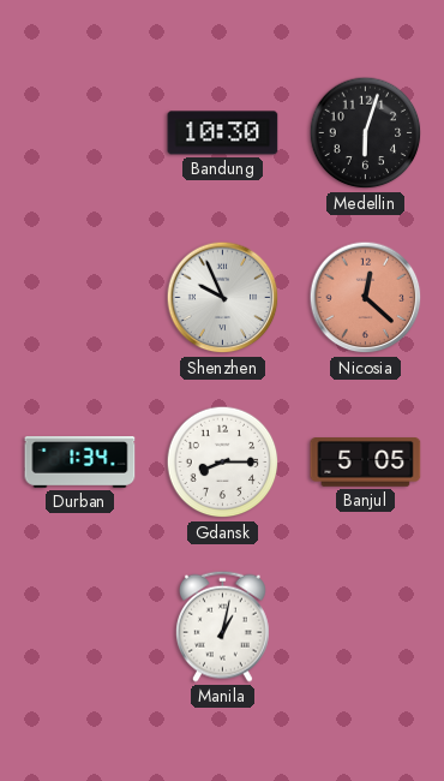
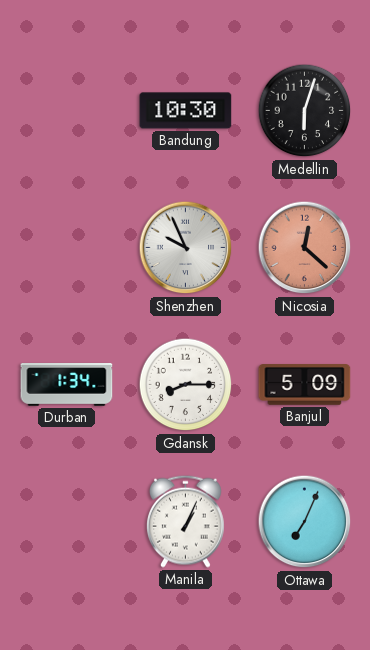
Banjul: 5:05 -> 5:09 (305, 385)
Manila: 1:02 -> 1:04 (185, 521)
Ottawa: none -> 7:04 (305, 522)
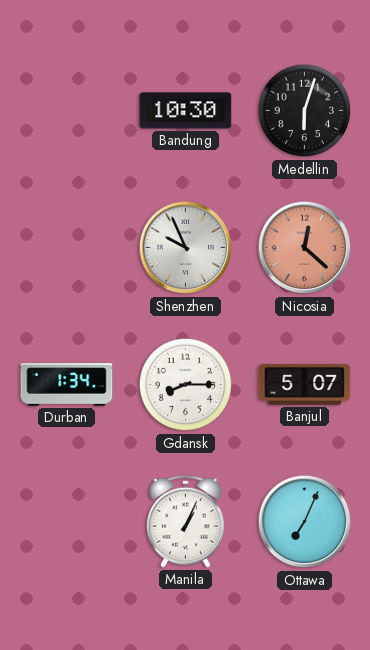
Banjul: 5:09 -> 5:07 (305, 385)
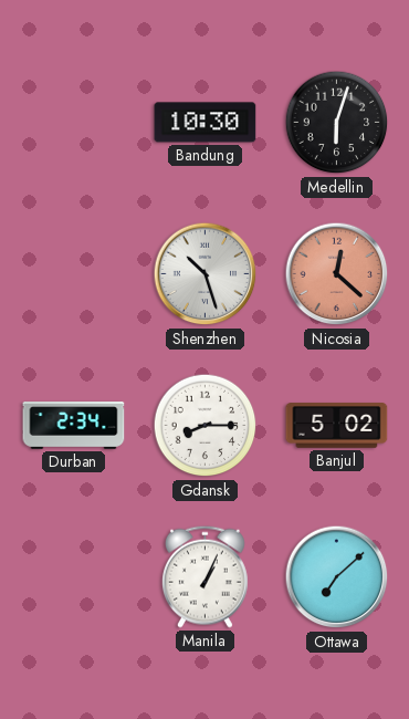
Shenzhen: 9:56 -> 10:27 (206, 274)
Durban: 1:34 -> 2:34 (74, 426)
Banjul: 5:07 -> 5:02 (337, 426)
Ottawa: 7:04 -> 7:08 (337, 577)
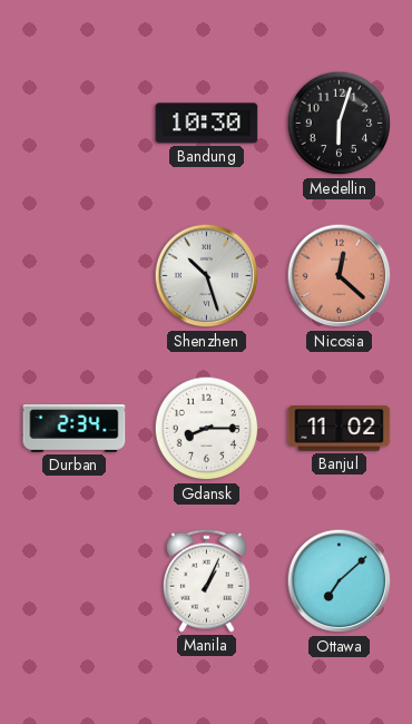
Banjul: 5:02 -> 11:02 (340, 429)
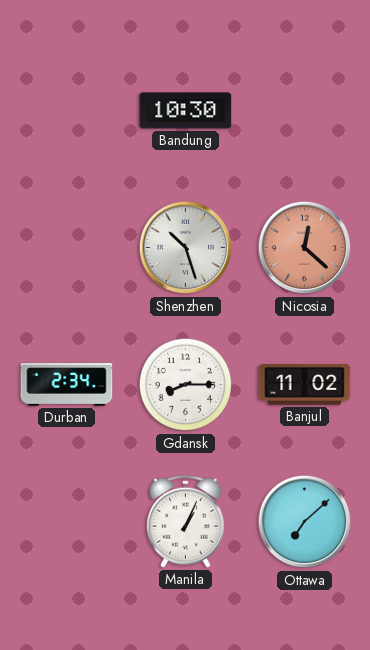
Medellin: 6:03 -> none (340, 124)
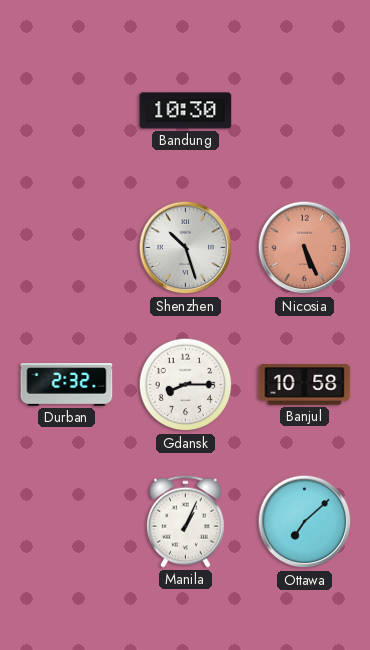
Nicosia: 12:22 -> 5:26 (305, 248)
Durban: 2:34 -> 2:32 (67, 385)
Banjul: 11:02 -> 10:58 (305, 385)
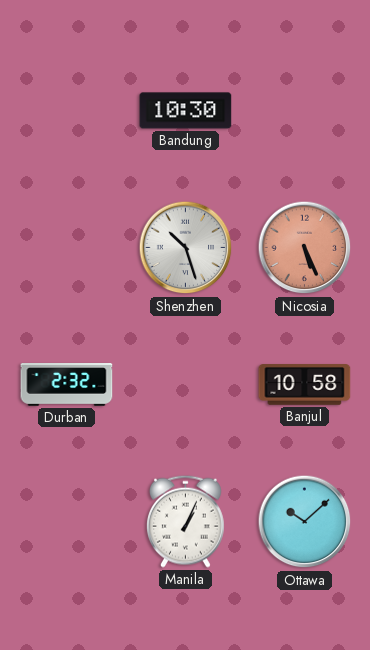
Gdansk: 8:15 -> none (186, 385)
Ottawa: 7:08 -> 10:08 (305, 522)
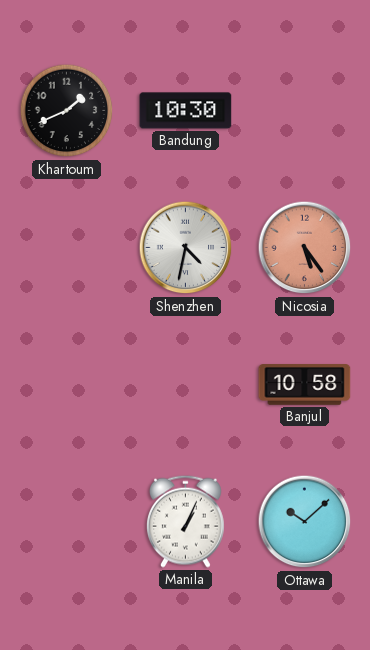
Khartoum: none -> 1:41 (67, 111)
Shenzhen: 10:27 -> 4:32 (186, 248)
Nicosia: 5:26 -> 5:24 (305, 248)
Durban: 2:32 -> none (67, 385)
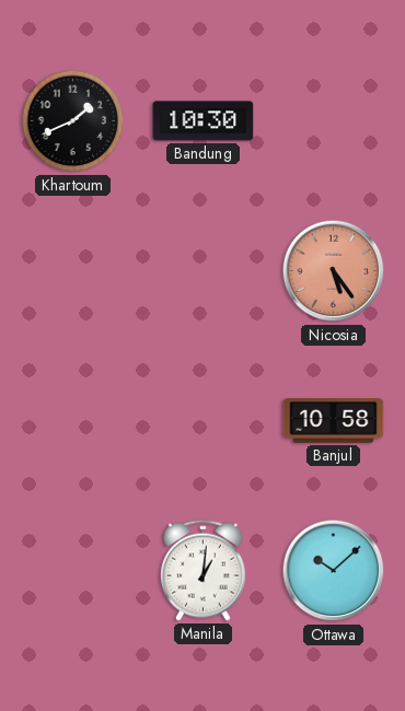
Shenzhen: 4:32 -> none (186, 248)
Manila: 1:04 -> 1:01 (202, 570)
